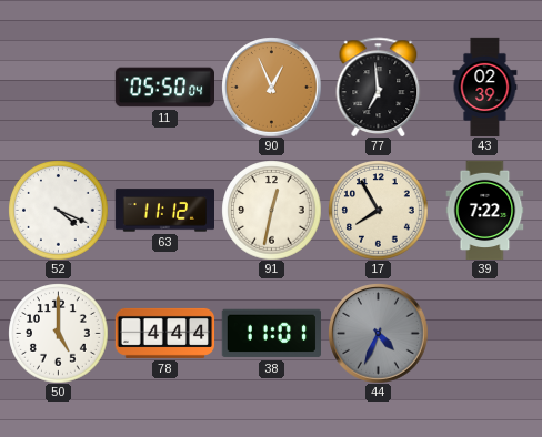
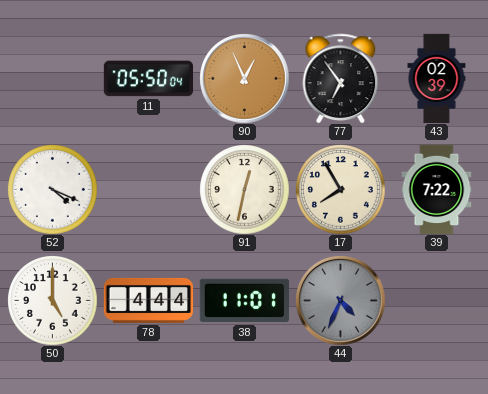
77: 6:59 -> 6:54 (341, 78)
63: 11:12 -> none (164, 211)
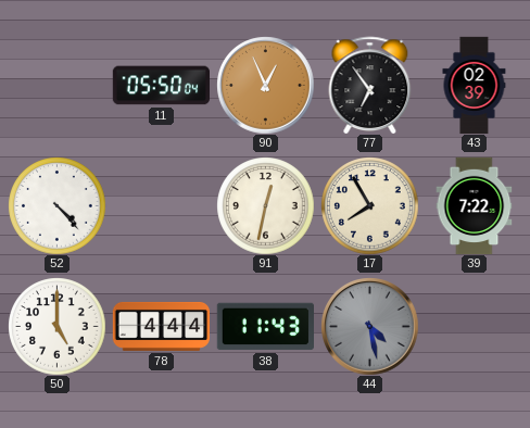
52: 4:19 -> 4:23 (56, 205)
38: 11:01 -> 11:43 (265, 327)
44: 4:34 -> 4:28 (369, 326)
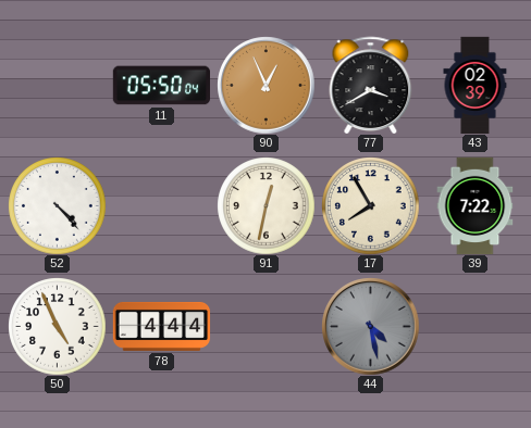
77: 6:54 -> 3:40 (371, 85)
50: 5:00 -> 4:56 (57, 326)
38: 11:43 -> none (265, 327)
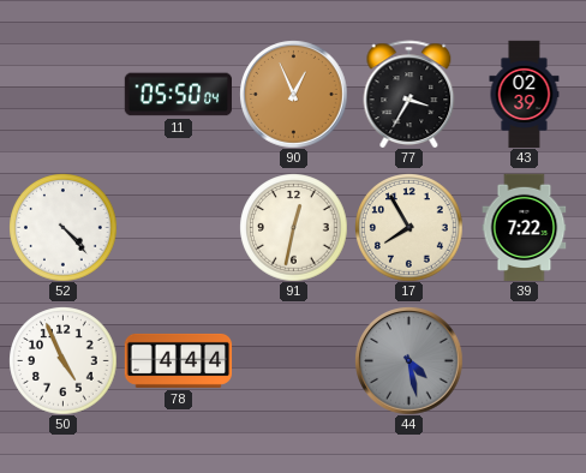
77: 3:40 -> 3:35 (409, 94)
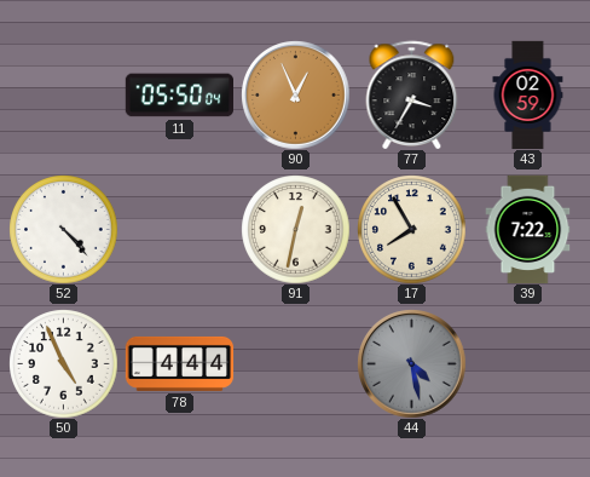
43: 02:39 -> 02:59 (528, 94)
